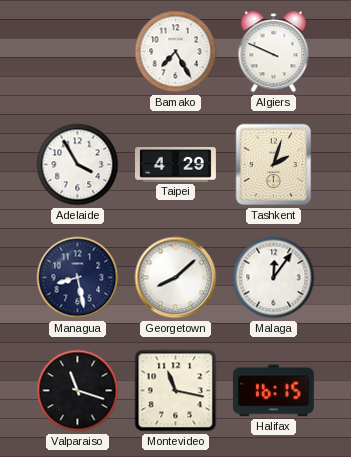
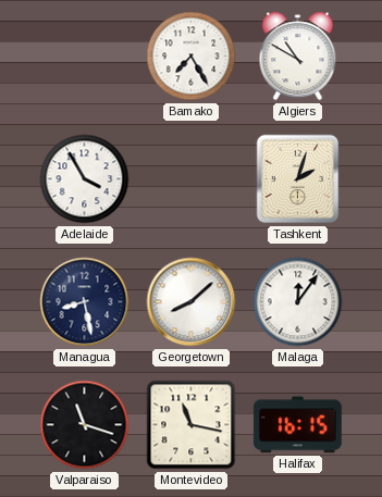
Algiers: 9:49 -> 10:50 (298, 57)
Taipei: 4:29 -> none (176, 165)
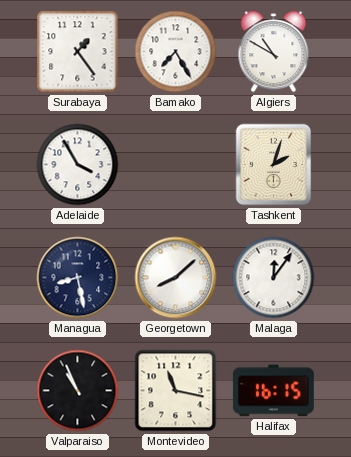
Surabaya: none -> 1:24 (78, 52)
Valparaiso: 11:18 -> 10:56 (78, 391)
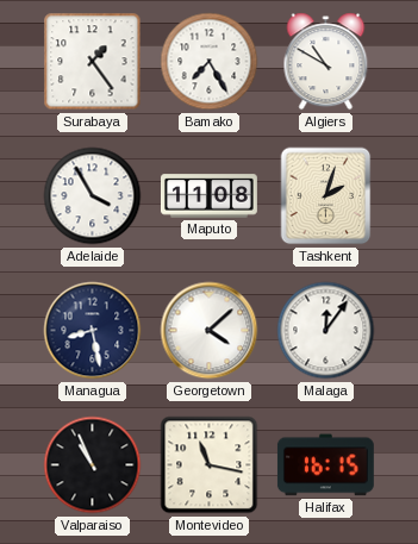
Maputo: none -> 11:08 (208, 196)
Georgetown: 8:08 -> 4:08 (210, 331)
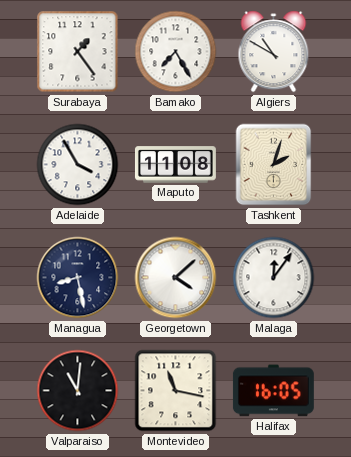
Valparaiso: 10:56 -> 11:01 (78, 391)
Halifax: 16:15 -> 16:05 (273, 391)
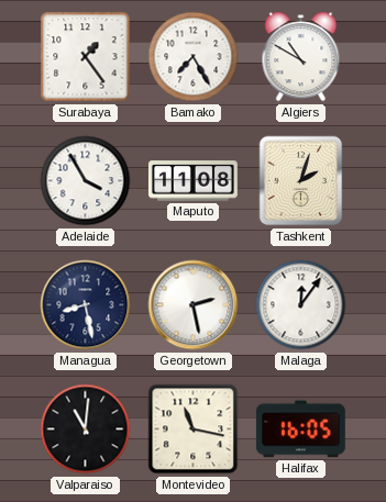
Georgetown: 4:08 -> 2:28 (194, 305)
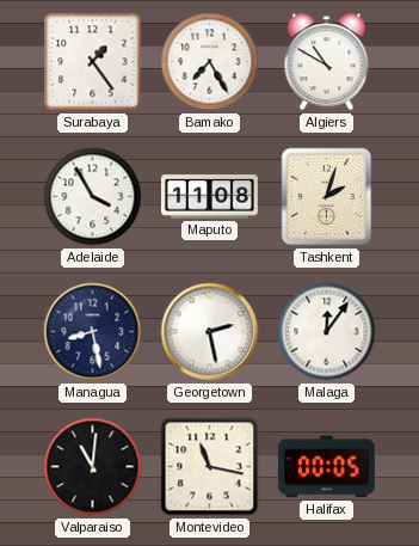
Halifax: 16:05 -> 00:05 (326, 467)
